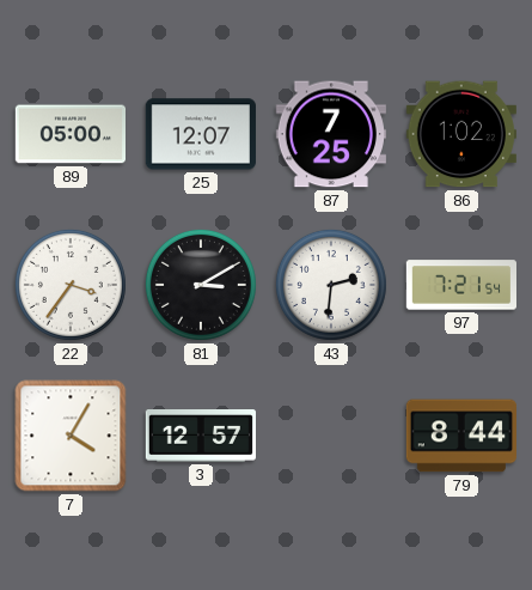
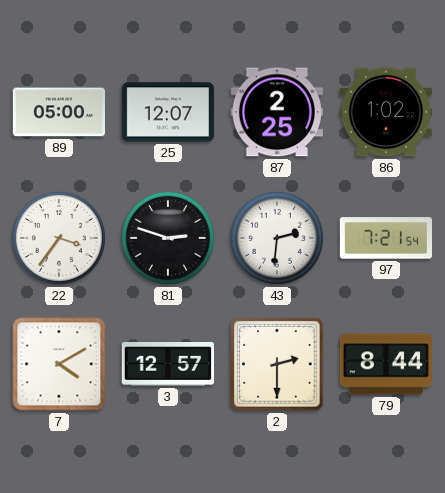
87: 7:25 -> 2:25 (277, 112)
81: 3:10 -> 2:48 (168, 238)
7: 4:05 -> 4:10 (59, 364)
2: none -> 2:30 (277, 364)
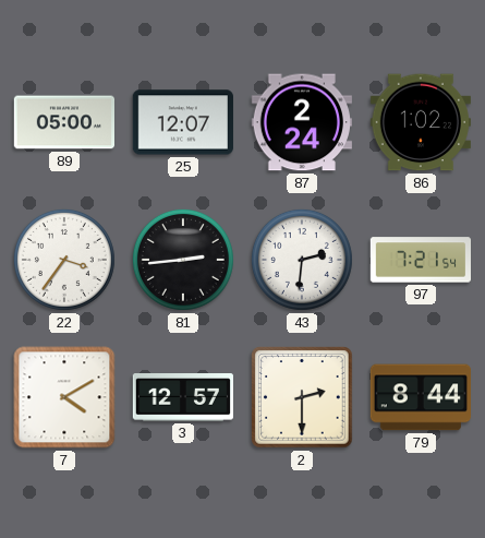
87: 2:25 -> 2:24 (302, 122)
81: 2:48 -> 2:44 (183, 260)
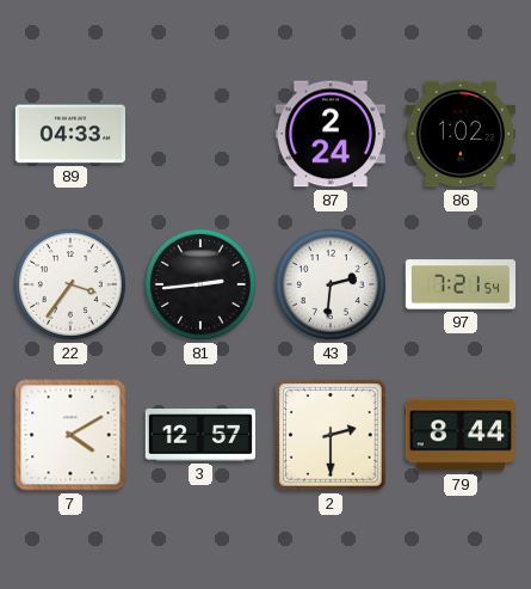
89: 05:00 -> 04:33 (69, 134)
25: 12:07 -> none (182, 122)
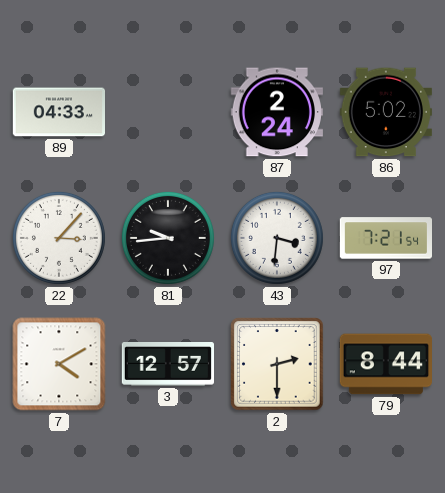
86: 1:02 -> 5:02 (386, 112)
22: 3:36 -> 3:07 (59, 238)
81: 2:44 -> 9:44 (168, 238)
43: 2:31 -> 3:31 (277, 238)
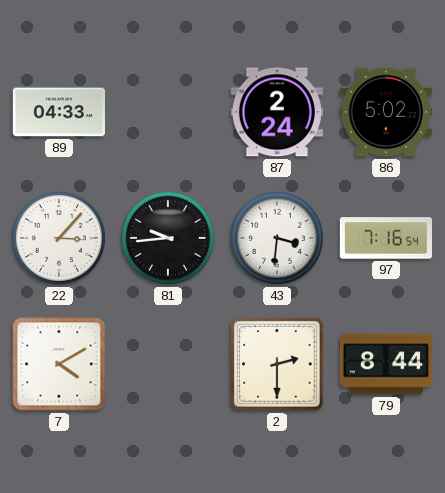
97: 7:21 -> 7:16 (385, 238)
3: 12:57 -> none (167, 365)
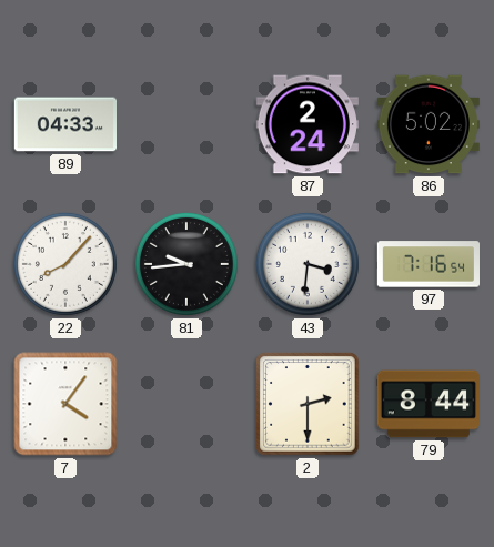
22: 3:07 -> 8:07 (65, 264)
7: 4:10 -> 4:06 (65, 404)
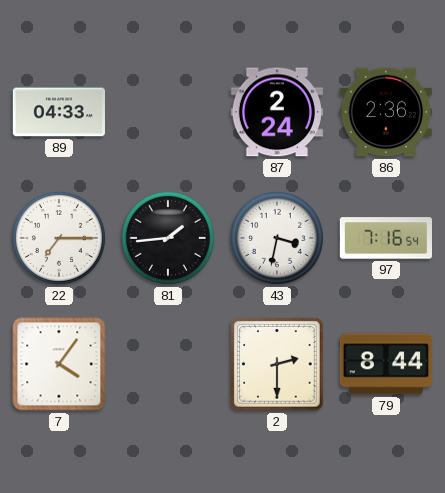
86: 5:02 -> 2:36 (386, 112)
22: 8:07 -> 7:15 (59, 238)
81: 9:44 -> 1:44 (168, 238)
43: 3:31 -> 3:32 (277, 238)
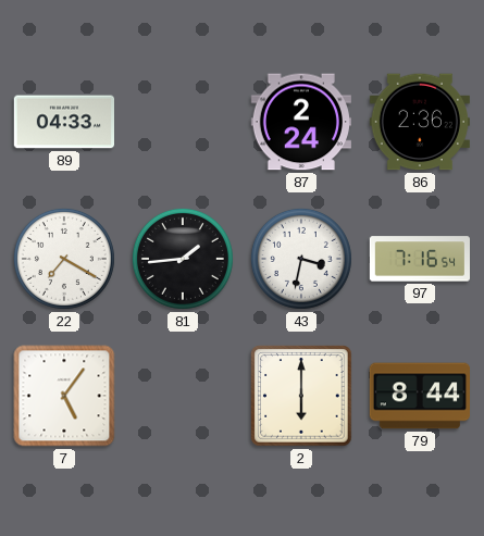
22: 7:15 -> 7:20 (64, 259)
7: 4:06 -> 5:06 (64, 396)
2: 2:30 -> 6:00 (301, 396)
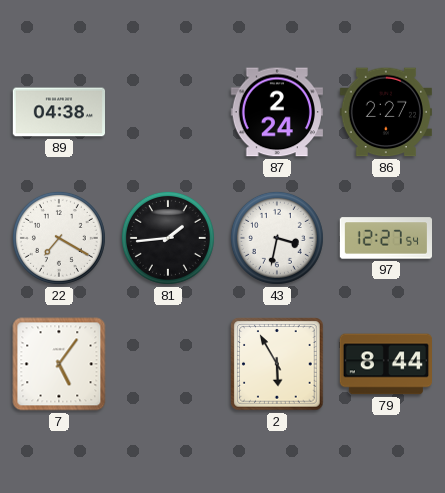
89: 04:33 -> 04:38 (58, 112)
86: 2:36 -> 2:27 (386, 112)
97: 7:16 -> 12:27 (385, 238)
2: 6:00 -> 5:55 (277, 364)
